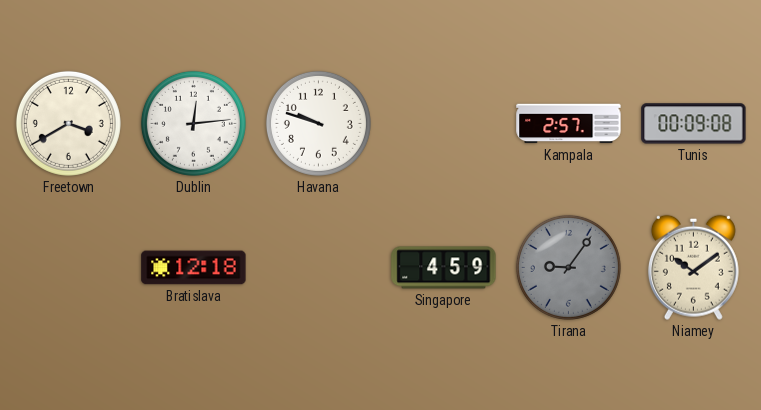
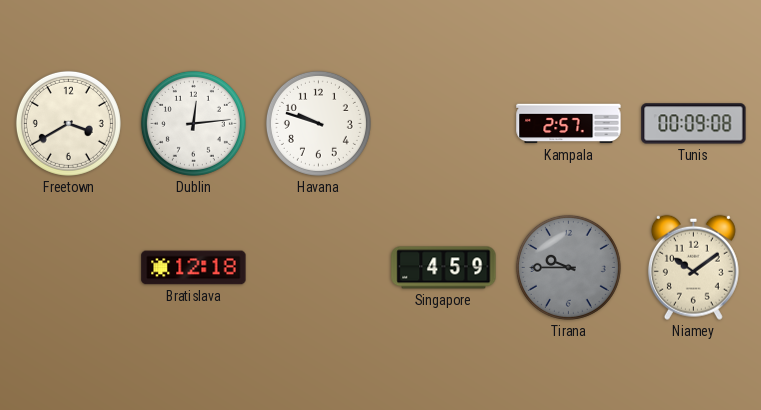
Tirana: 9:06 -> 9:45 (568, 267)
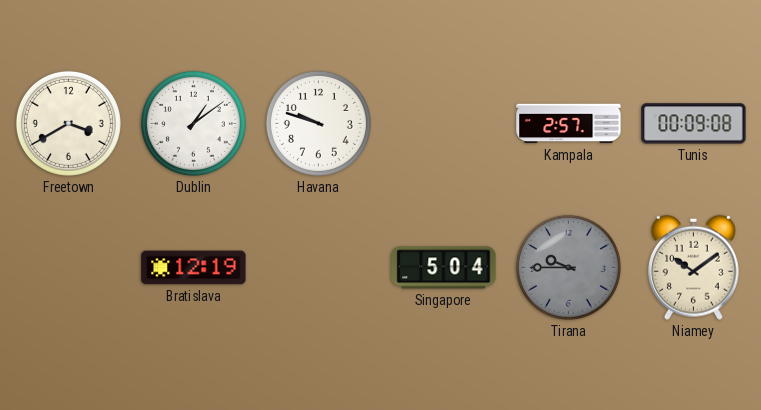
Dublin: 12:14 -> 1:09 (193, 123)
Bratislava: 12:18 -> 12:19 (194, 268)
Singapore: 4:59 -> 5:04 (444, 268)
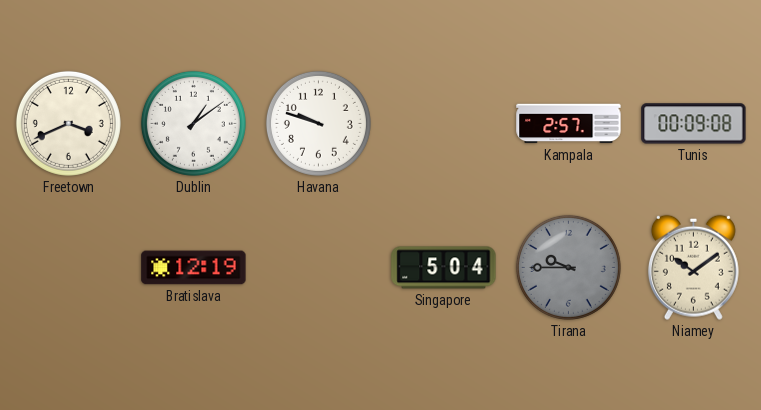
Freetown: 3:40 -> 3:41 (68, 123)
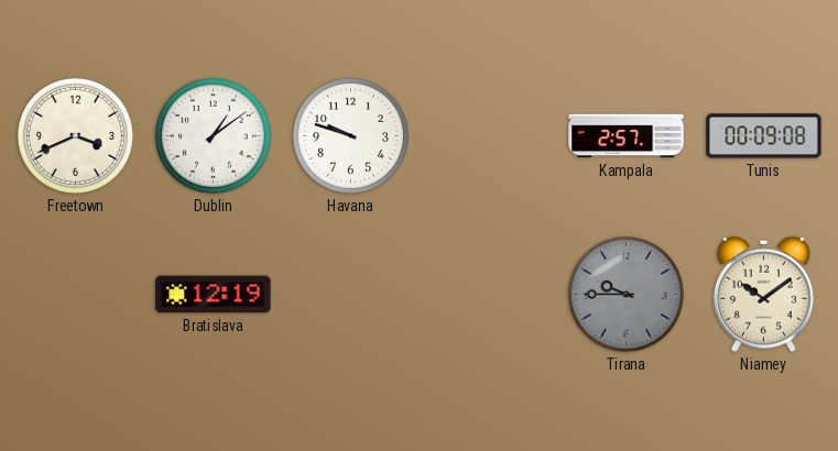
Singapore: 5:04 -> none (444, 268)
